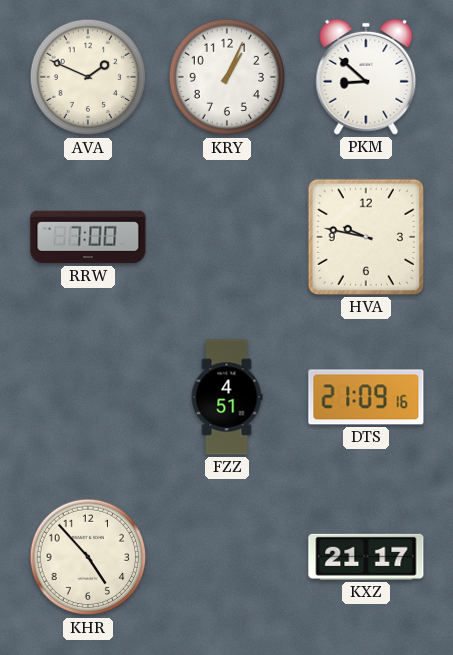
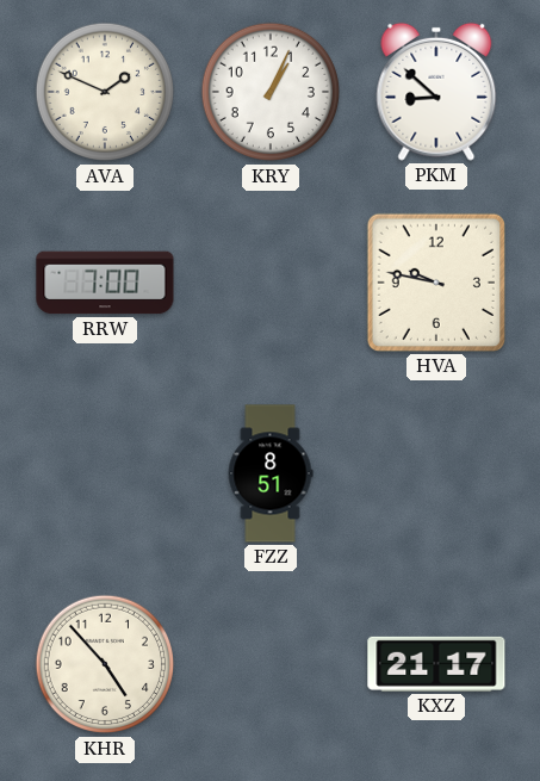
FZZ: 4:51 -> 8:51 (271, 473)
DTS: 21:09 -> none (366, 397)
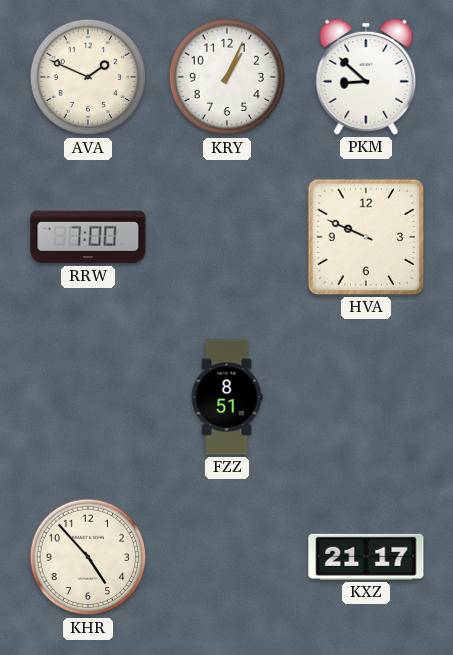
HVA: 9:47 -> 9:49 (366, 237)
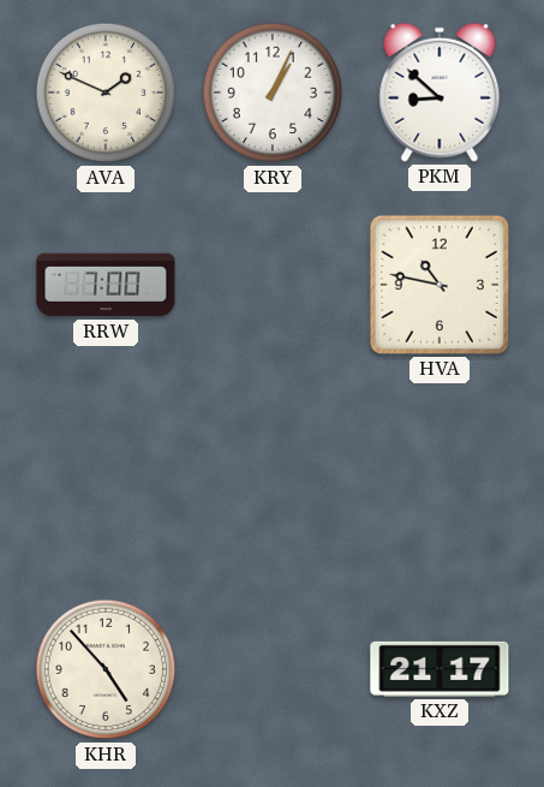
HVA: 9:49 -> 10:47 (440, 285)
FZZ: 8:51 -> none (227, 397)
